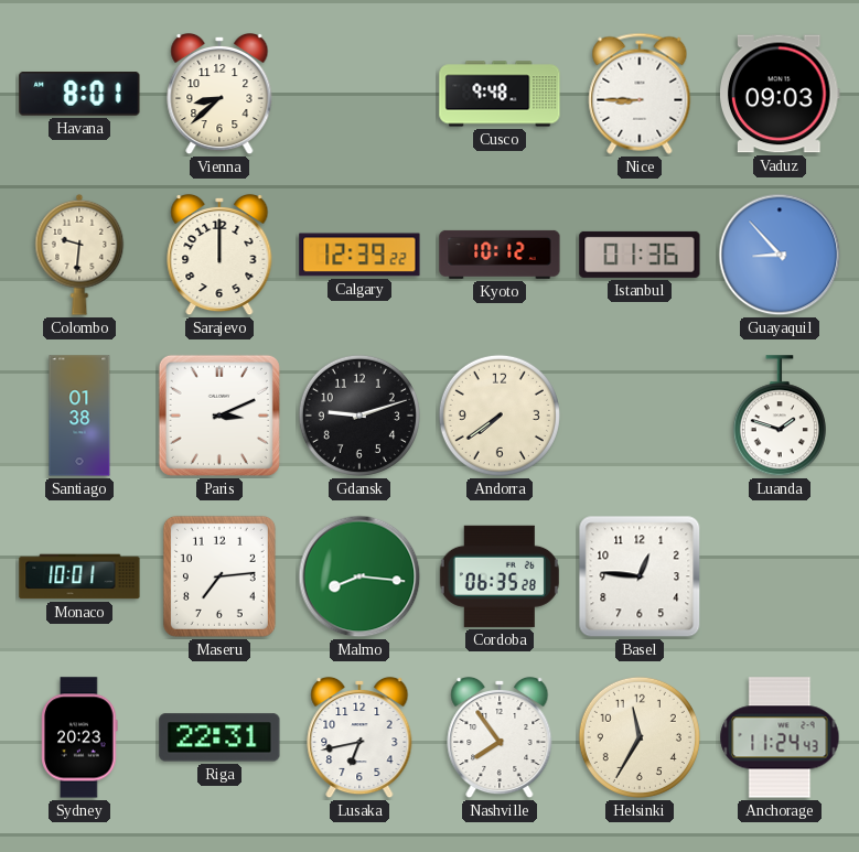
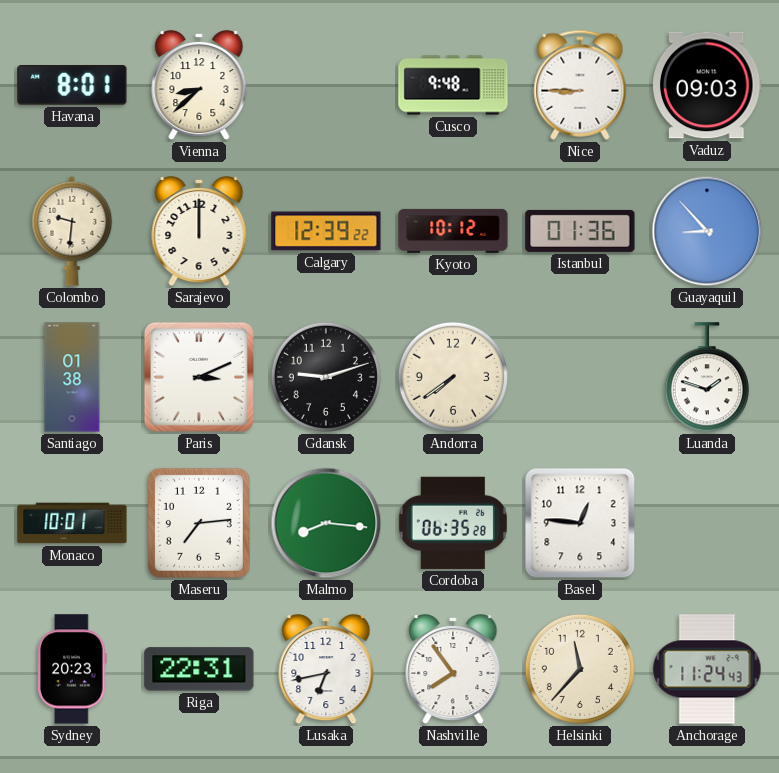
Helsinki: 11:35 -> 11:37 (580, 669)
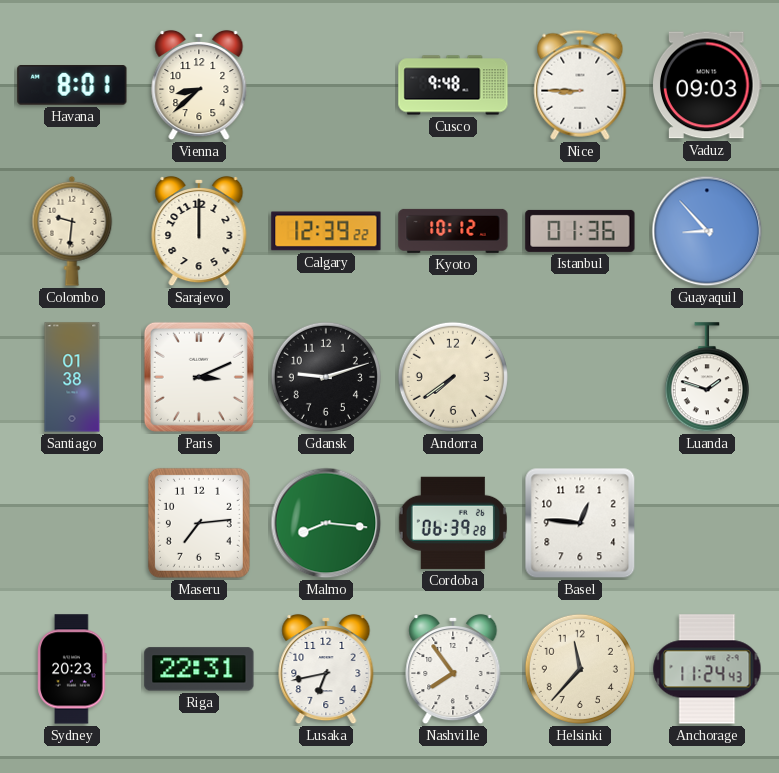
Monaco: 10:01 -> none (72, 523)
Cordoba: 06:35 -> 06:39 (453, 523)
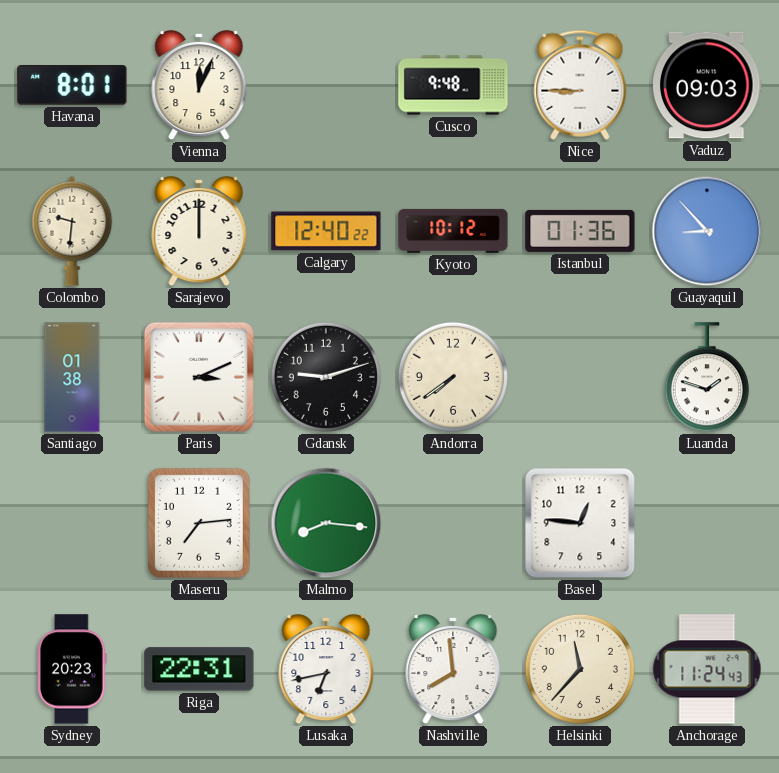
Vienna: 8:38 -> 12:04 (199, 85)
Calgary: 12:39 -> 12:40 (326, 231)
Cordoba: 06:39 -> none (453, 523)
Nashville: 7:54 -> 7:59 (453, 669)
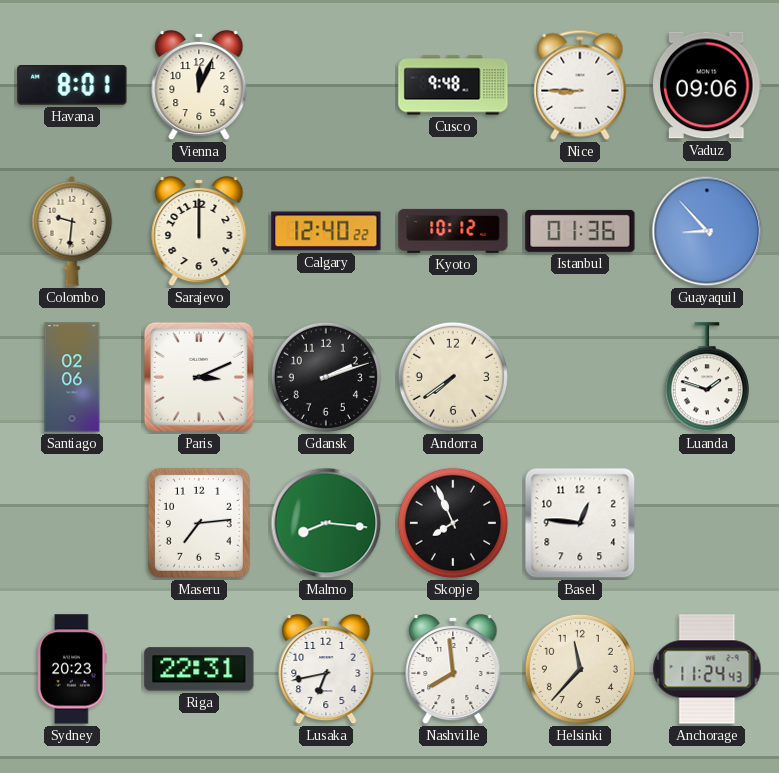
Vaduz: 09:03 -> 09:06 (708, 85)
Santiago: 01:38 -> 02:06 (72, 377)
Gdansk: 9:12 -> 2:12 (326, 377)
Skopje: none -> 7:56 (453, 523)
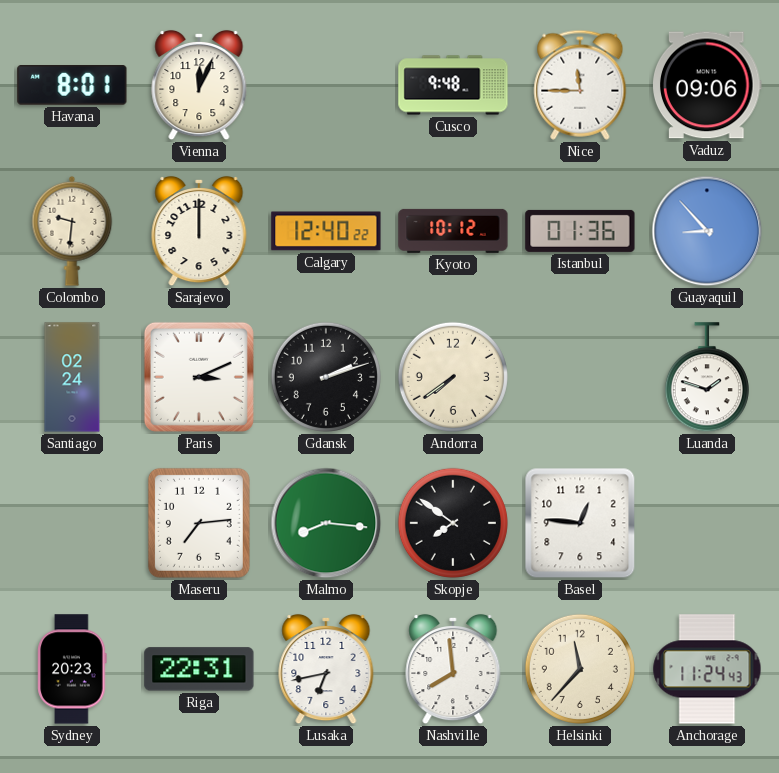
Nice: 8:45 -> 11:45 (580, 85)
Santiago: 02:06 -> 02:24 (72, 377)
Skopje: 7:56 -> 7:51 (453, 523)
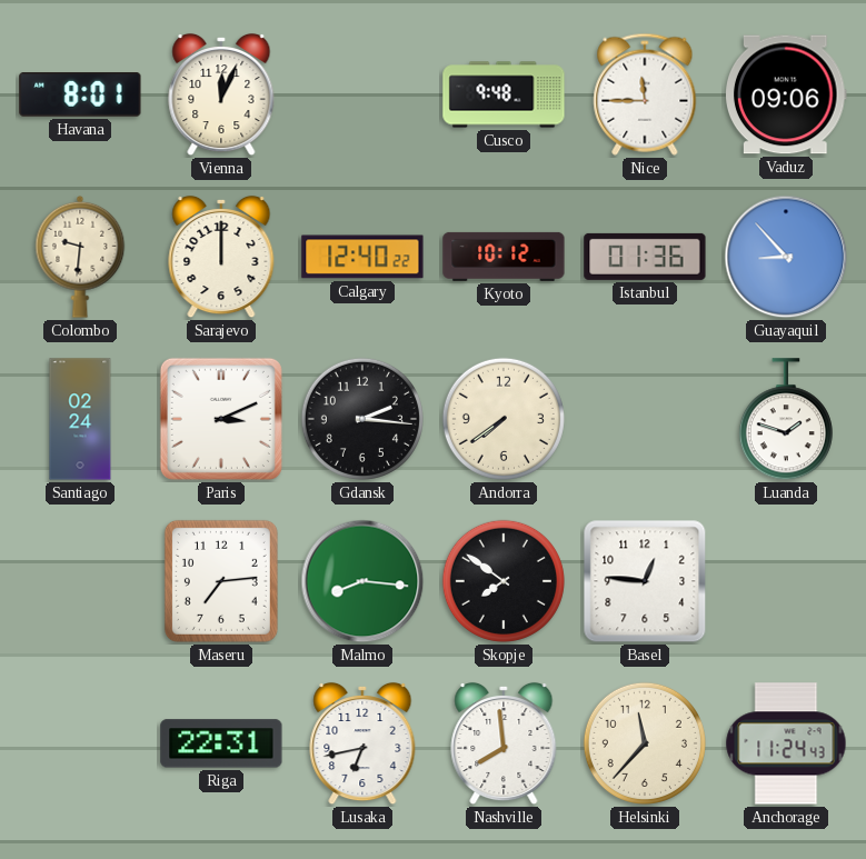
Gdansk: 2:12 -> 2:16 (362, 419)
Sydney: 20:23 -> none (72, 669)
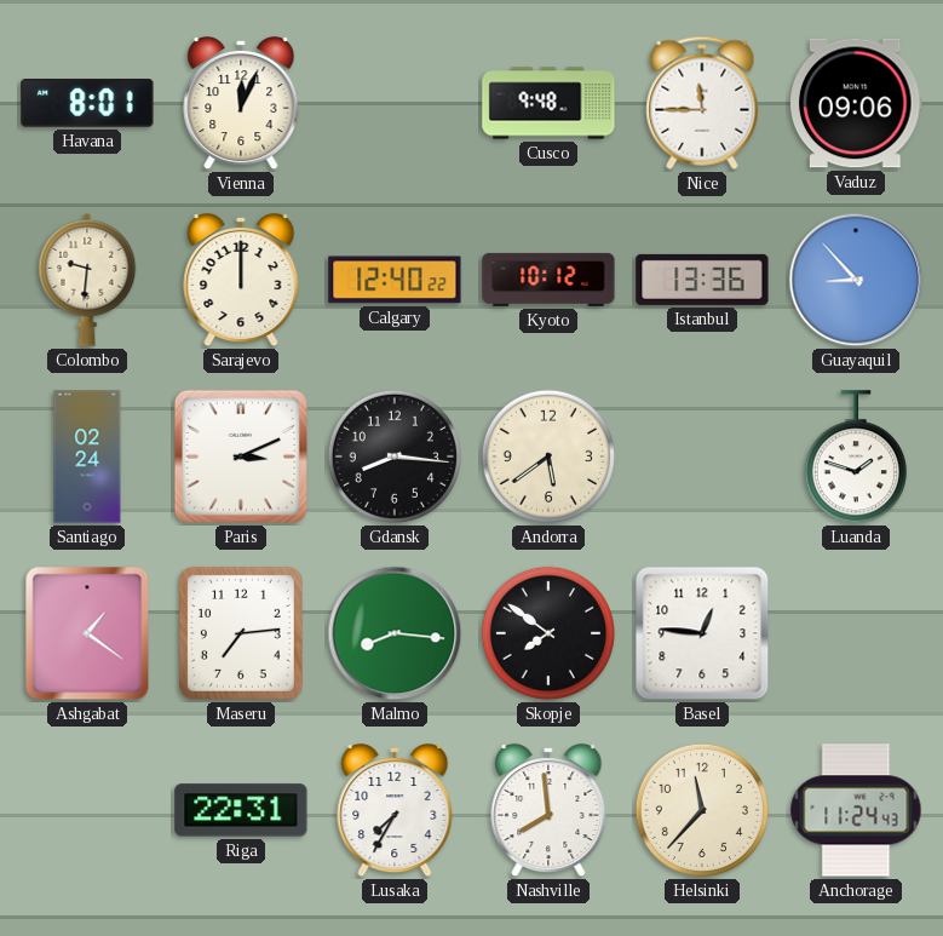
Istanbul: 01:36 -> 13:36 (702, 280)
Gdansk: 2:16 -> 8:16 (395, 456)
Andorra: 7:39 -> 5:39 (548, 456)
Ashgabat: none -> 1:21 (87, 633)
Lusaka: 6:43 -> 7:35 (395, 810)
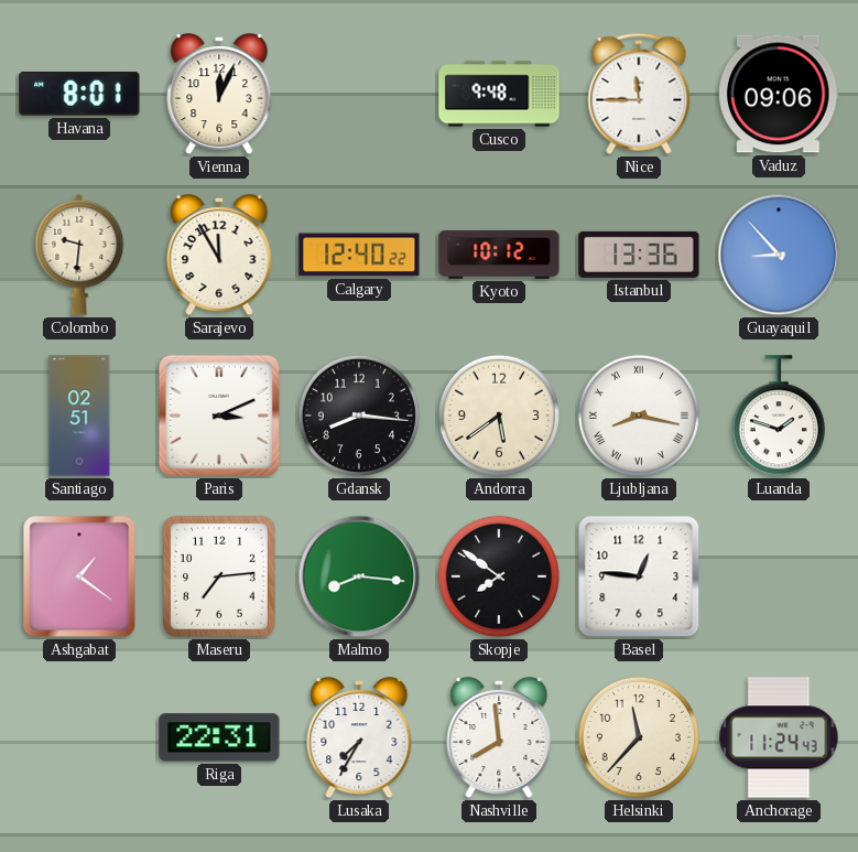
Sarajevo: 12:00 -> 11:55 (219, 255)
Santiago: 02:24 -> 02:51 (79, 416)
Ljubljana: none -> 8:17 (639, 416)
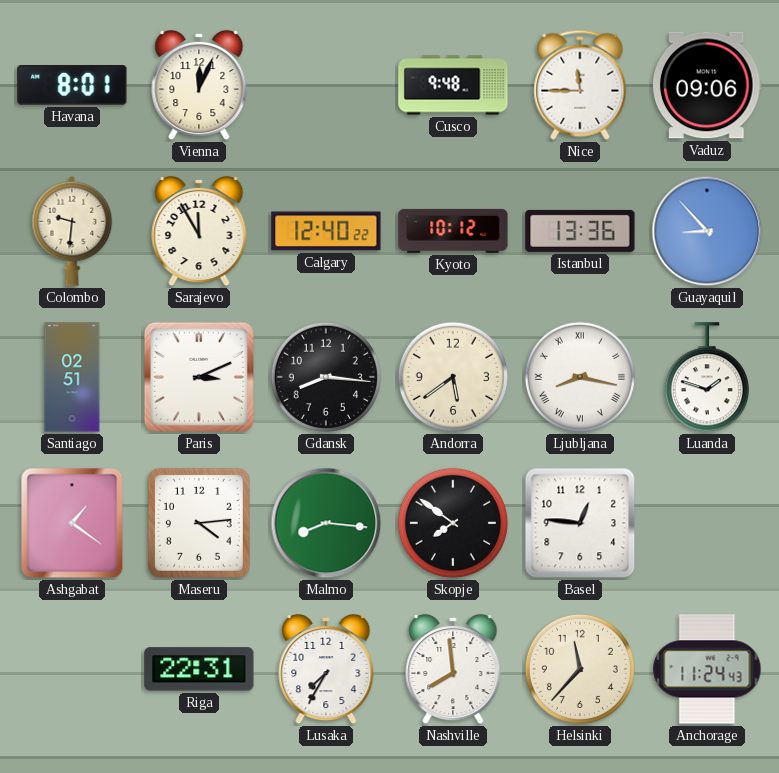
Maseru: 7:14 -> 4:14 (199, 523)
